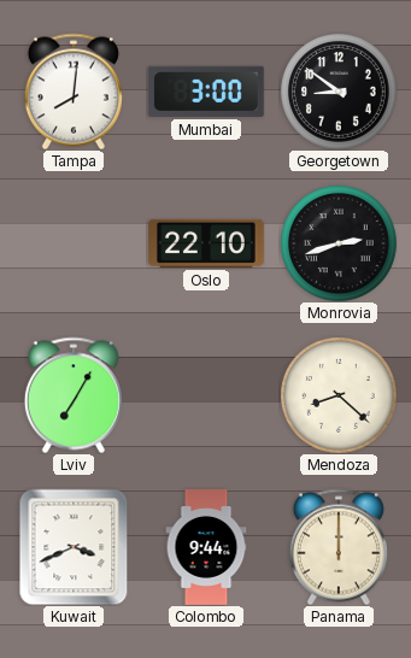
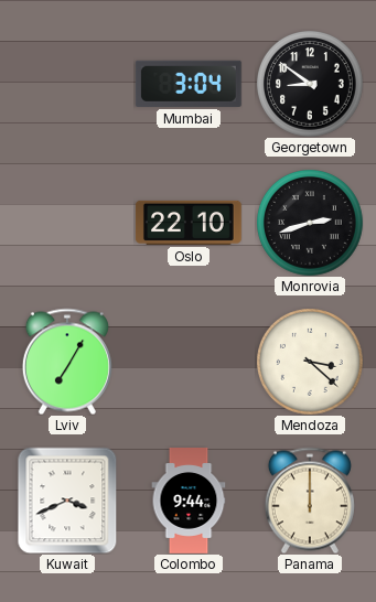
Tampa: 8:01 -> none (74, 92)
Mumbai: 3:00 -> 3:04 (189, 84)
Mendoza: 8:22 -> 3:22 (310, 362)
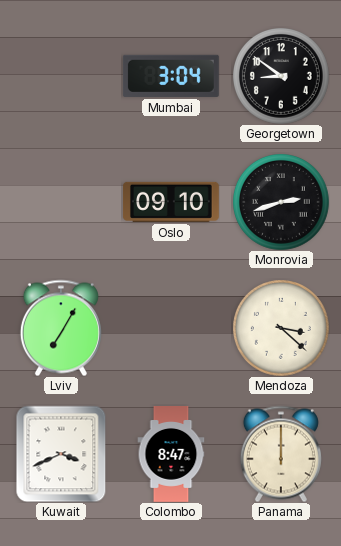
Oslo: 22:10 -> 09:10 (171, 202)
Colombo: 9:44 -> 8:47 (171, 455)
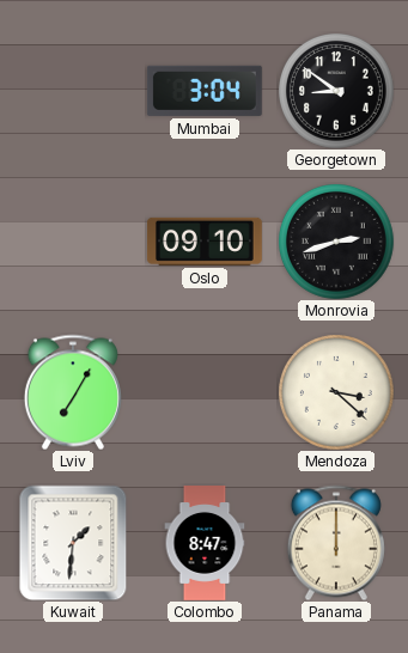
Kuwait: 3:41 -> 1:31 (73, 543)
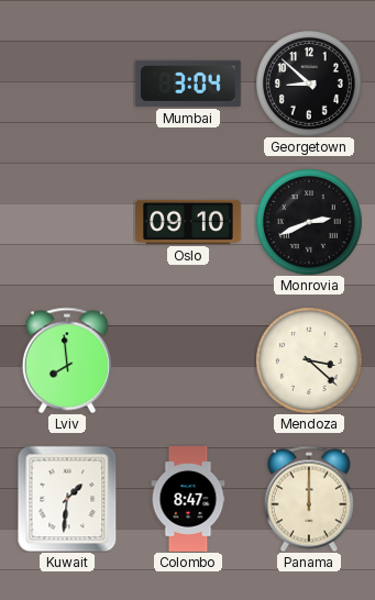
Georgetown: 8:51 -> 8:52 (309, 84)
Monrovia: 2:42 -> 2:41 (309, 222)
Lviv: 7:05 -> 7:59 (67, 360)
